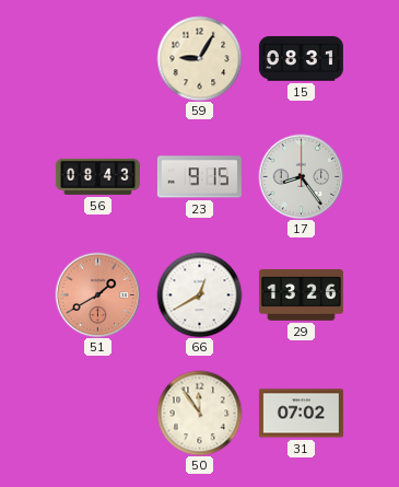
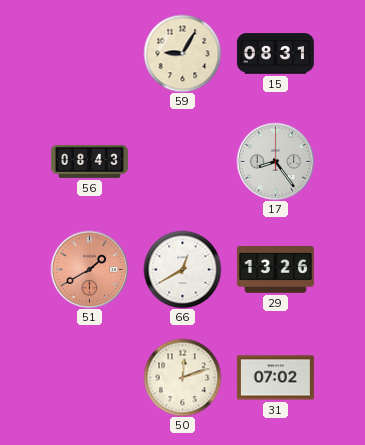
23: 9:15 -> none (199, 177)
50: 11:54 -> 12:12 (182, 377)
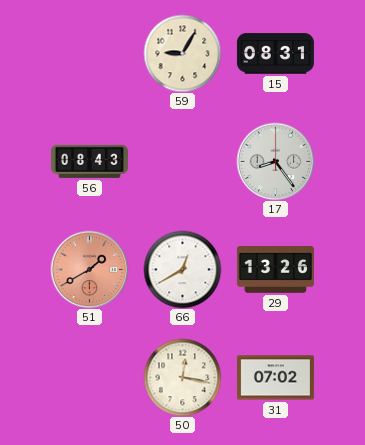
50: 12:12 -> 12:17 (182, 377)
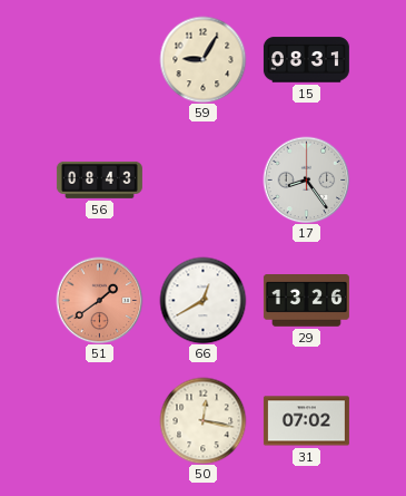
51: 1:40 -> 1:39 (99, 300)
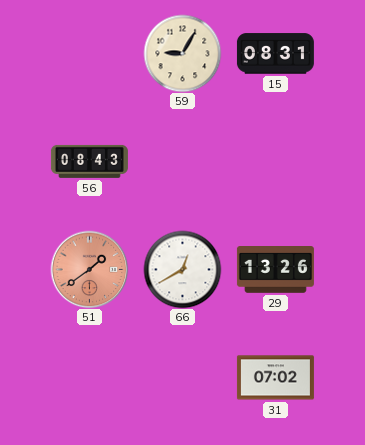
17: 8:24 -> none (306, 179)
50: 12:17 -> none (202, 420)
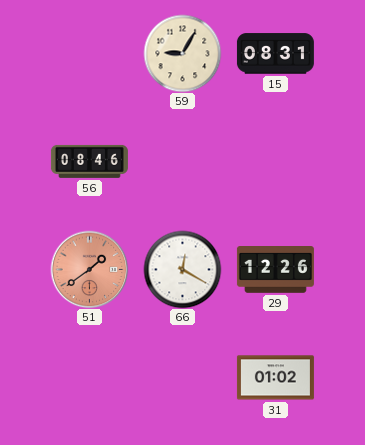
56: 08:43 -> 08:46 (89, 161)
66: 12:40 -> 12:20 (182, 269)
29: 13:26 -> 12:26 (275, 270)
31: 07:02 -> 01:02 (275, 378)
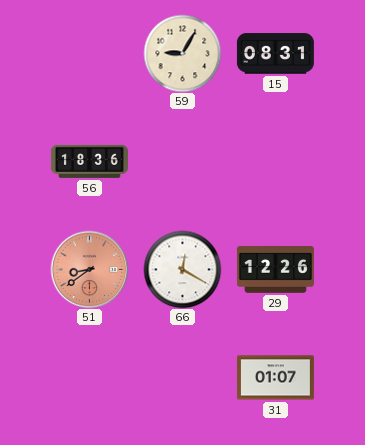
56: 08:46 -> 18:36 (89, 161)
51: 1:39 -> 8:39 (89, 269)
31: 01:02 -> 01:07 (275, 378)
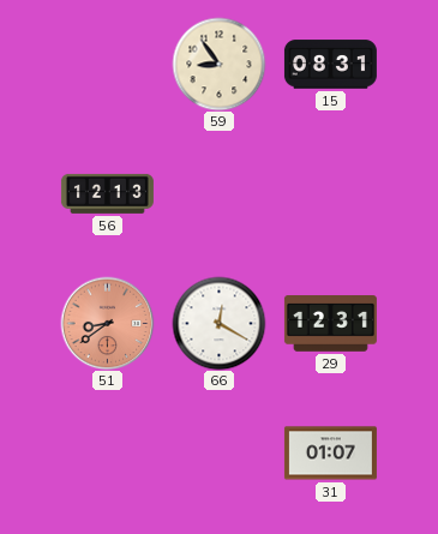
59: 9:05 -> 8:54 (218, 64)
56: 18:36 -> 12:13 (107, 193)
29: 12:26 -> 12:31 (330, 324)
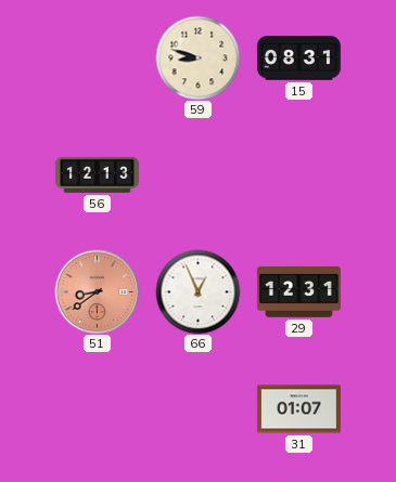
59: 8:54 -> 8:48 (197, 57)
66: 12:20 -> 12:56 (197, 291)
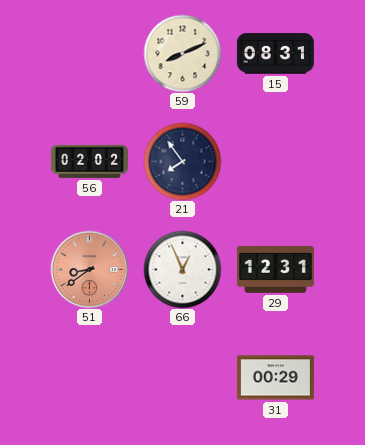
59: 8:48 -> 8:11 (182, 53)
56: 12:13 -> 02:02 (89, 161)
21: none -> 7:54 (182, 161)
31: 01:07 -> 00:29 (275, 378)
